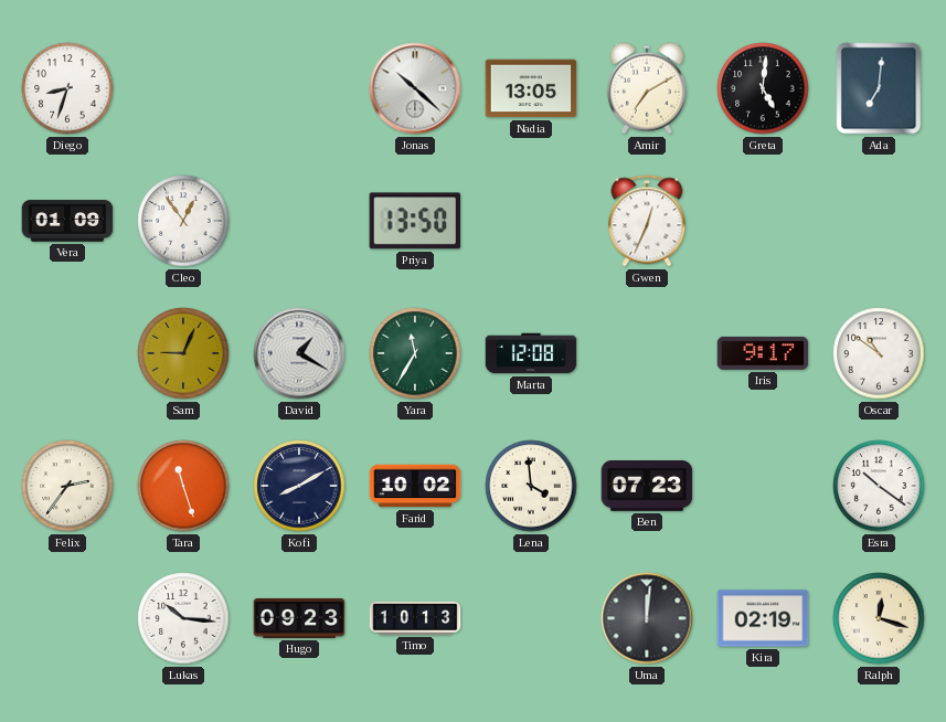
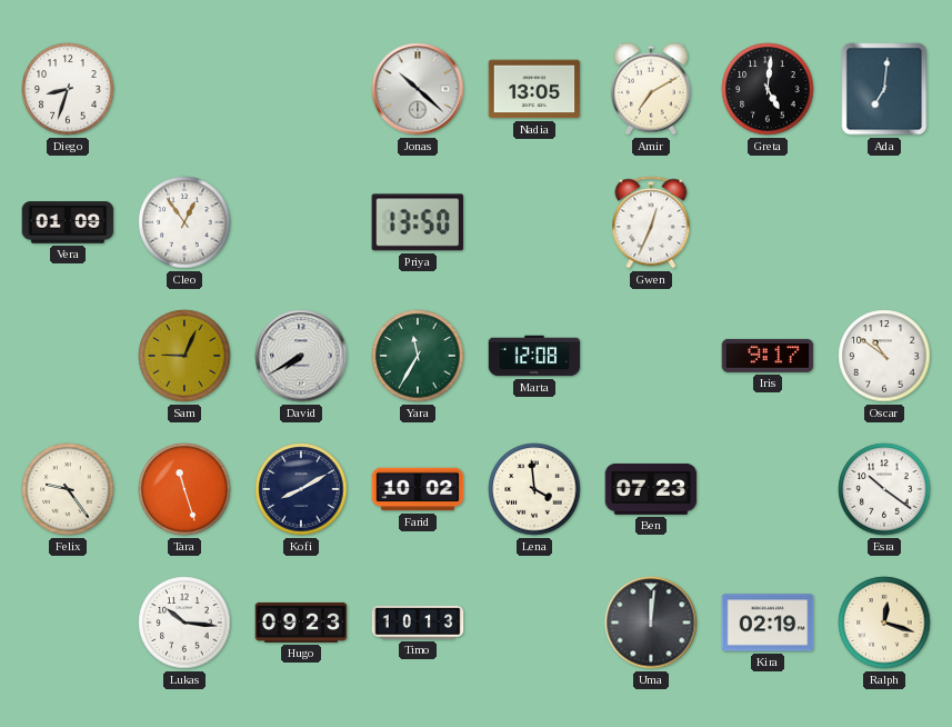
David: 1:20 -> 7:40 (301, 356)
Felix: 2:36 -> 9:24 (68, 489)
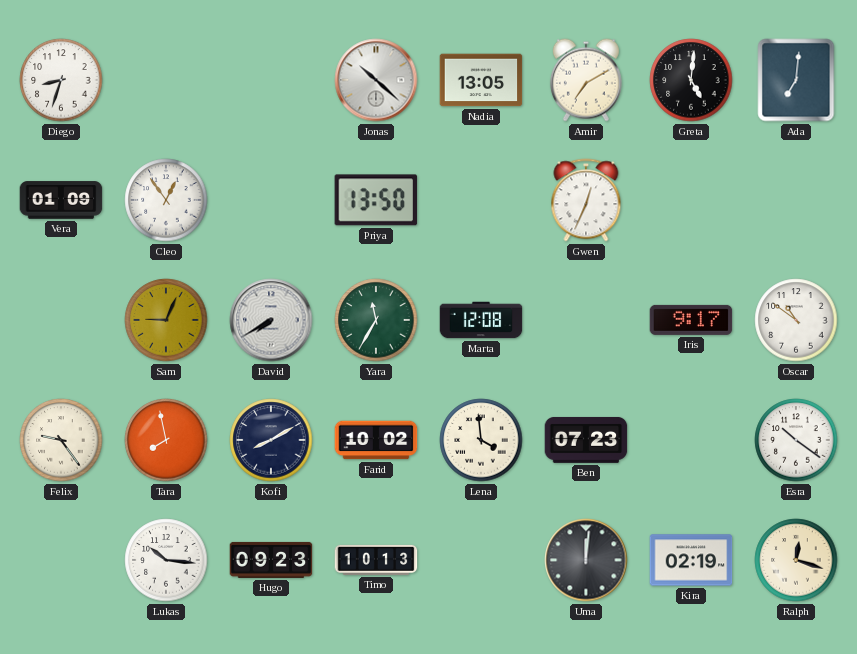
Tara: 11:27 -> 7:58 (166, 440)
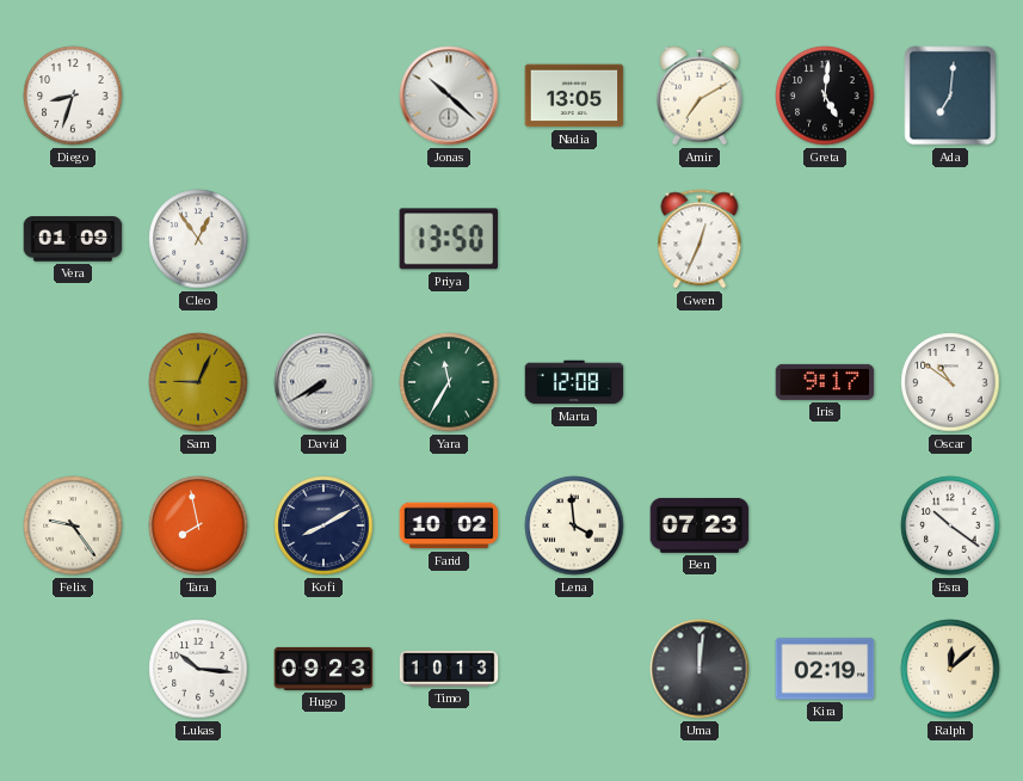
Ralph: 12:18 -> 12:08 (950, 669)
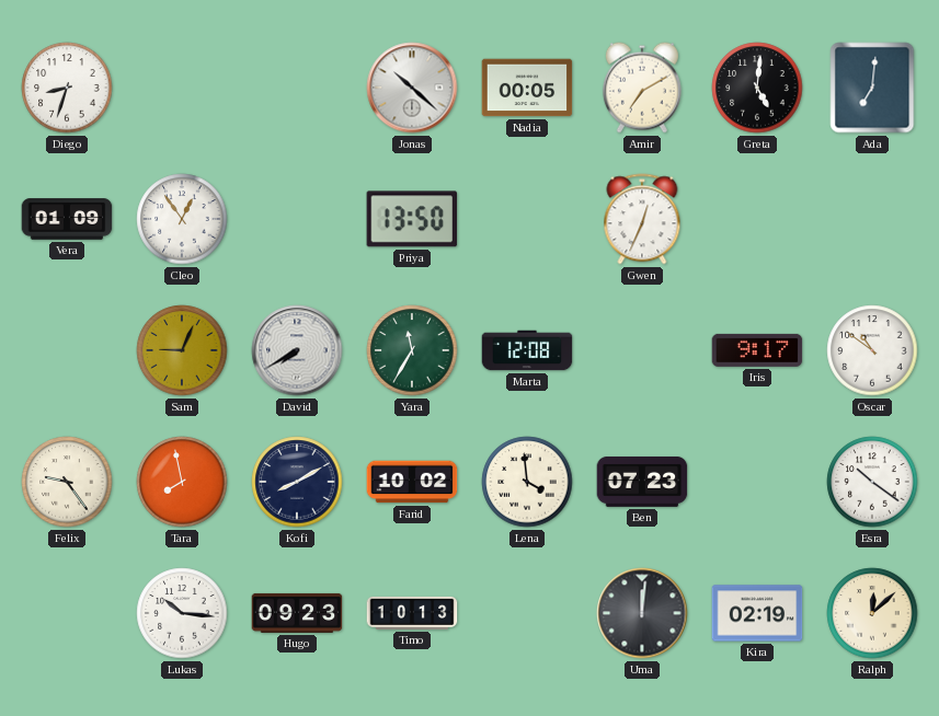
Nadia: 13:05 -> 00:05 (527, 88)
